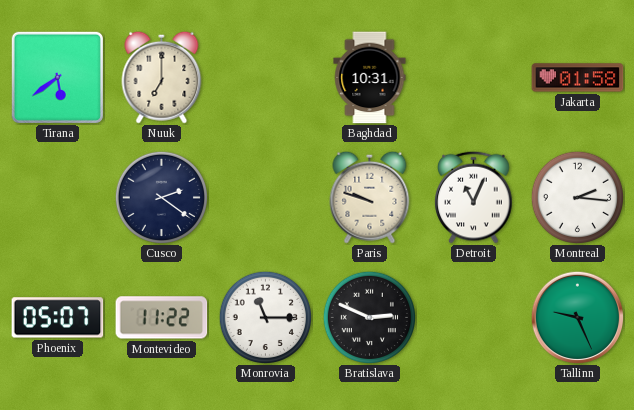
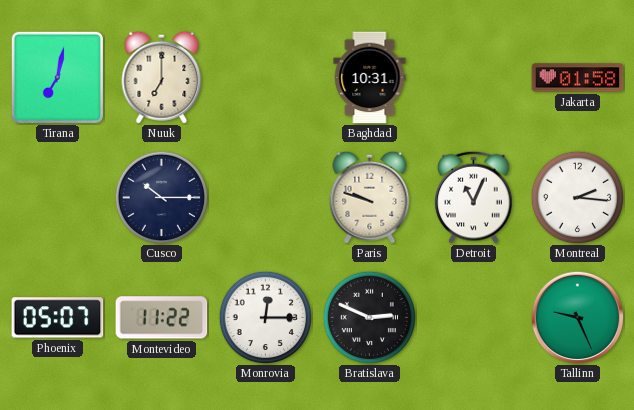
Tirana: 5:39 -> 7:02 (57, 77)
Cusco: 2:21 -> 10:15 (161, 197)
Monrovia: 11:15 -> 12:15 (265, 317)
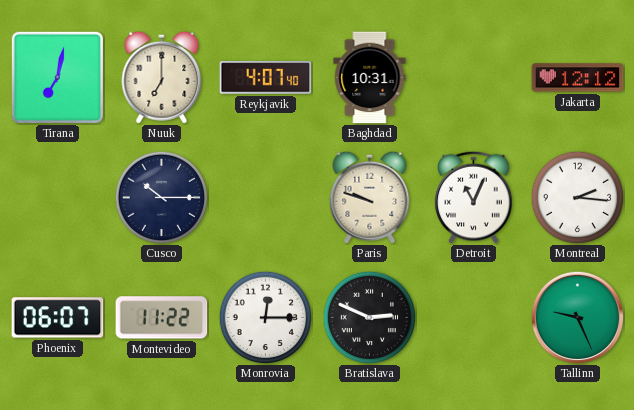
Reykjavik: none -> 4:07 (266, 78)
Jakarta: 01:58 -> 12:12 (578, 78)
Phoenix: 05:07 -> 06:07 (58, 318)
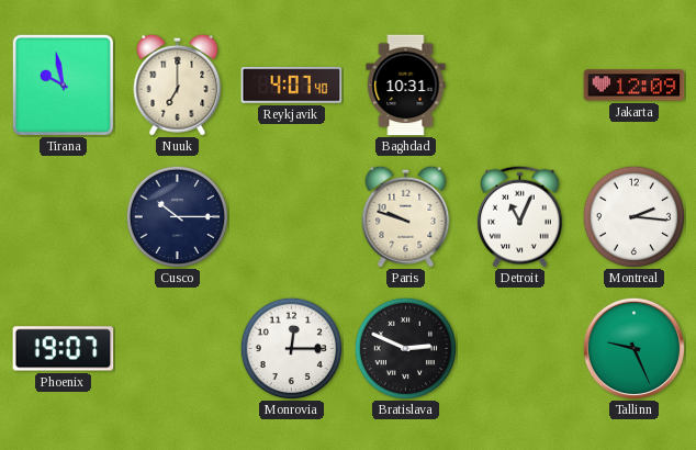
Tirana: 7:02 -> 9:58 (63, 85)
Jakarta: 12:12 -> 12:09 (635, 86)
Phoenix: 06:07 -> 19:07 (64, 349)
Montevideo: 11:22 -> none (162, 318)
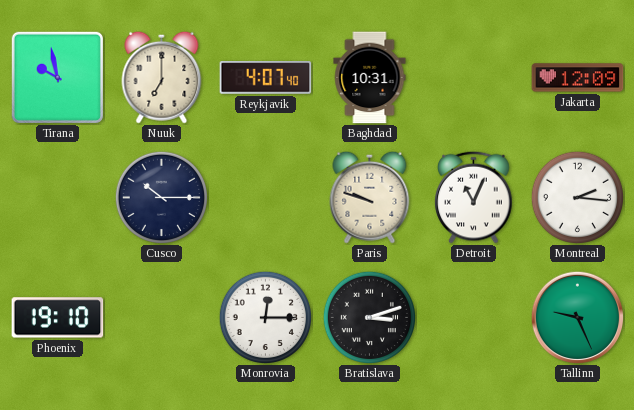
Phoenix: 19:07 -> 19:10 (58, 318)
Bratislava: 2:49 -> 3:12 (369, 317)
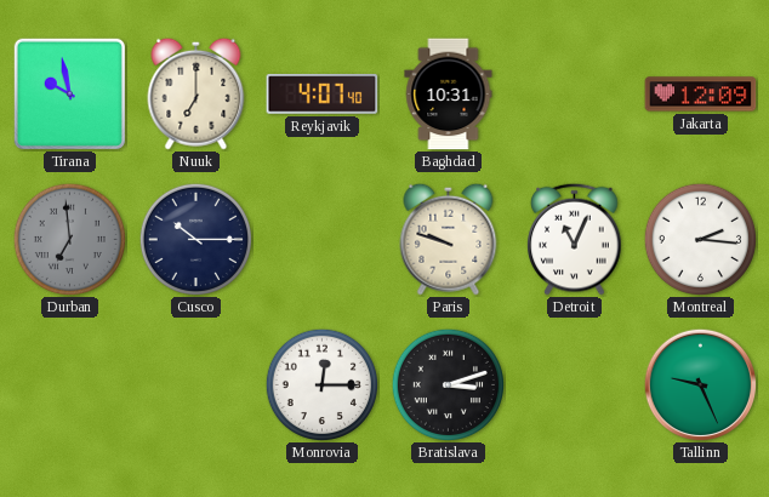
Durban: none -> 6:59 (69, 239)
Phoenix: 19:10 -> none (58, 318)
